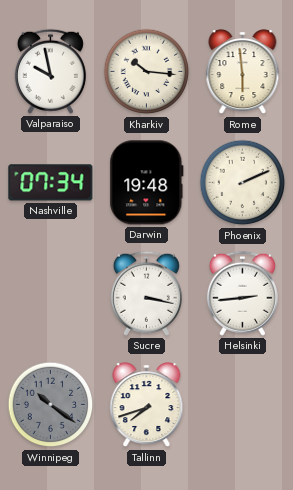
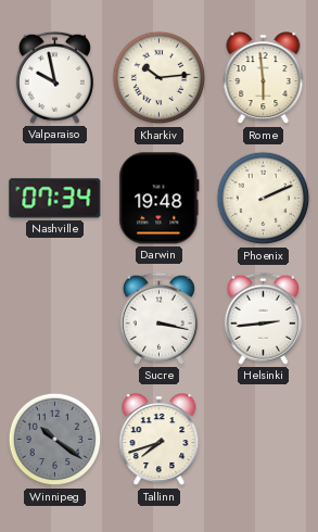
Kharkiv: 10:16 -> 10:14 (160, 78)
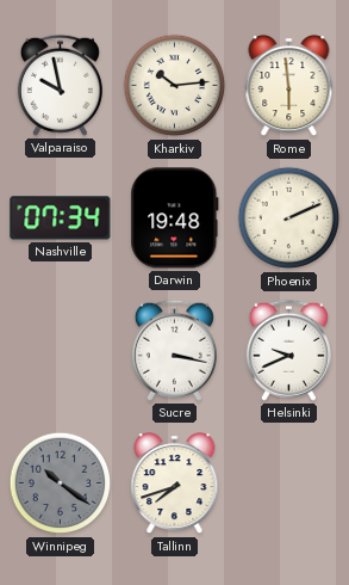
Helsinki: 2:44 -> 9:41 (288, 350)
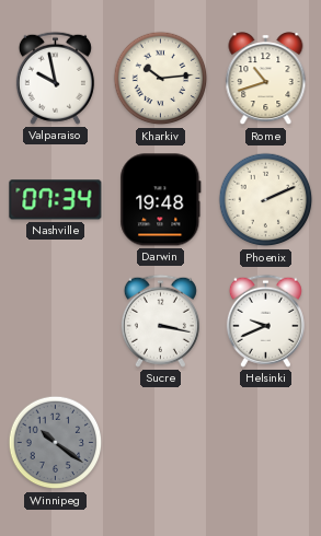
Rome: 5:59 -> 10:42 (266, 79)
Tallinn: 7:42 -> none (175, 484)
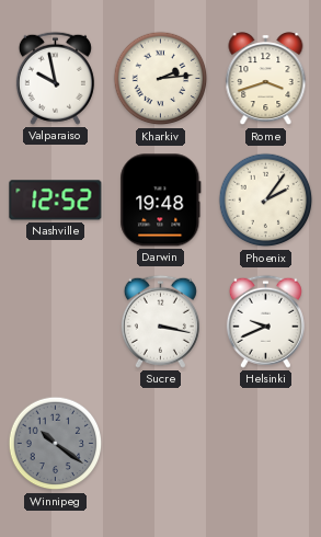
Kharkiv: 10:14 -> 2:14 (161, 79)
Rome: 10:42 -> 3:42 (266, 79)
Nashville: 07:34 -> 12:52 (56, 201)
Phoenix: 2:11 -> 2:06 (266, 201)
